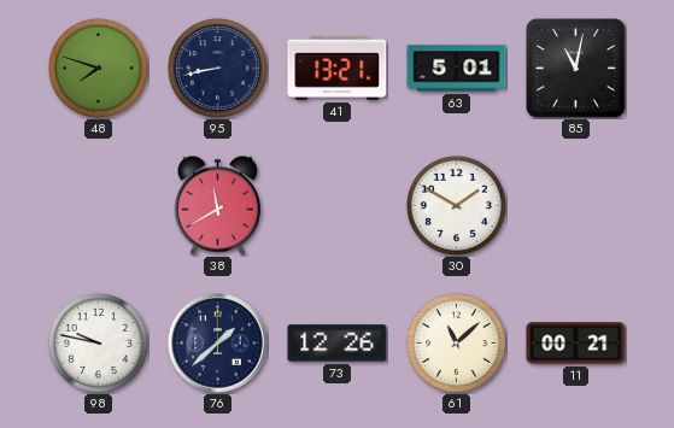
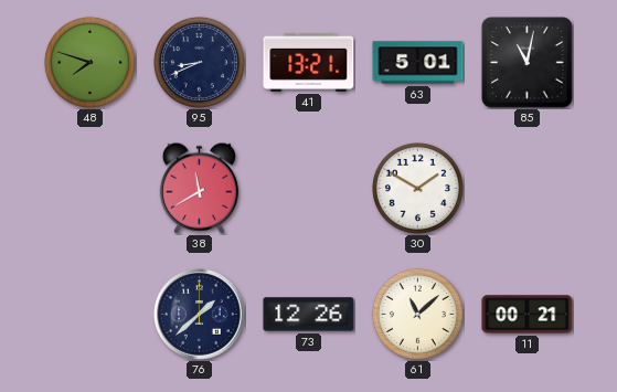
95: 8:43 -> 8:41 (199, 62)
98: 9:47 -> none (98, 342)
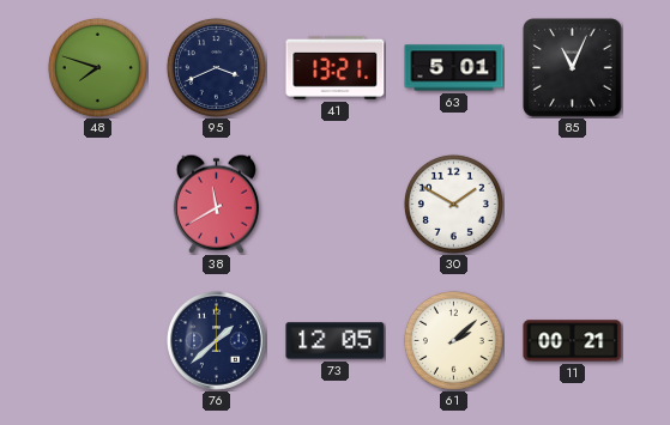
95: 8:41 -> 3:41 (216, 67)
85: 11:02 -> 11:04 (573, 68)
73: 12:26 -> 12:05 (336, 341)
61: 11:08 -> 2:08 (453, 340)
